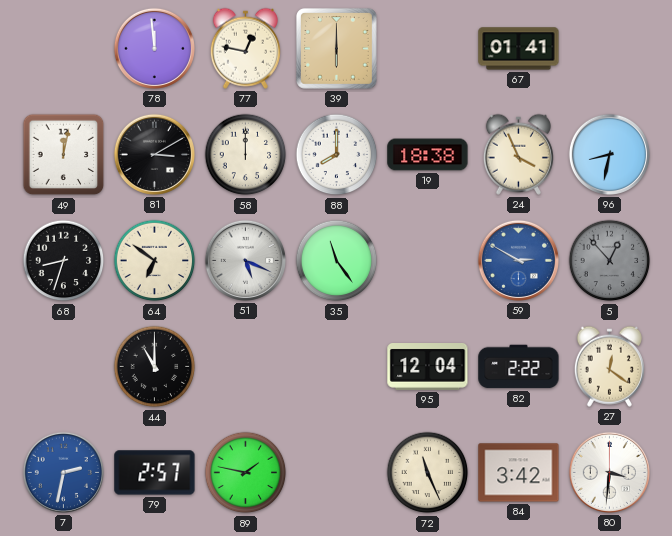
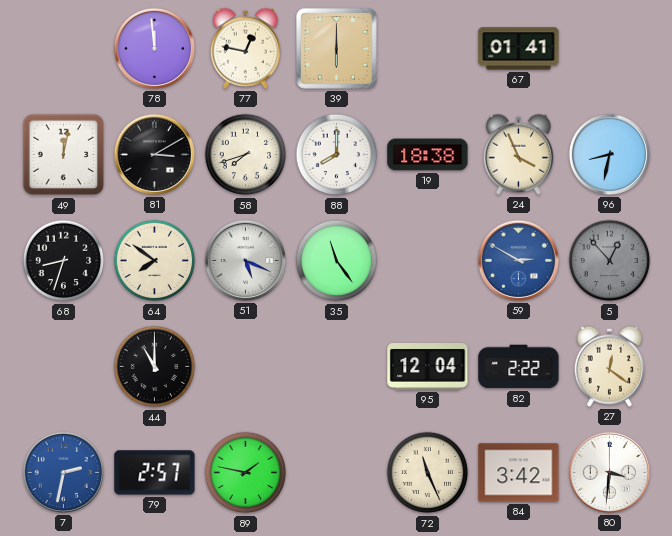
58: 12:00 -> 7:42 (246, 155)
64: 6:51 -> 7:51 (155, 261)
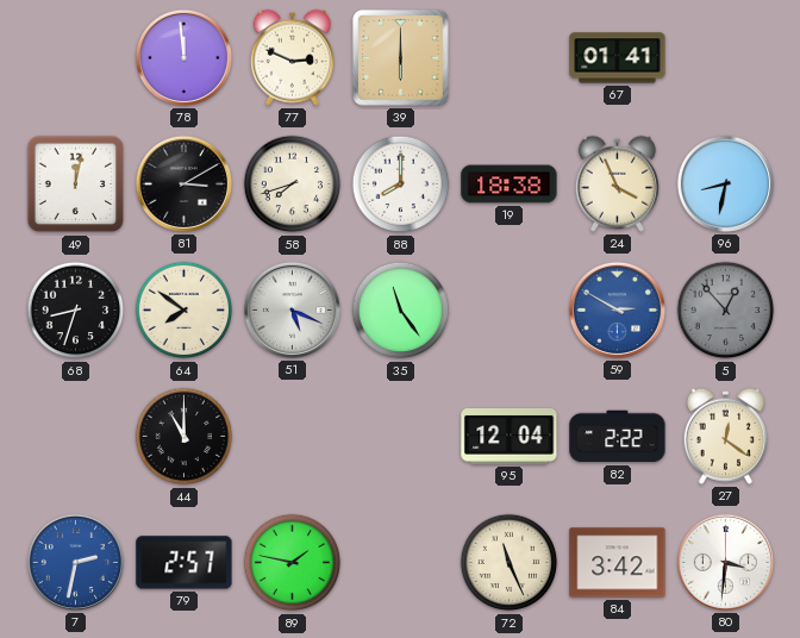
77: 12:47 -> 2:49 (292, 57)
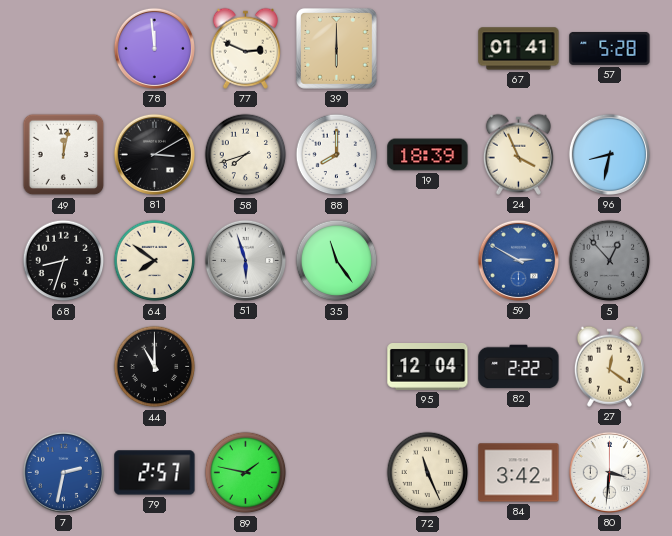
57: none -> 5:28 (610, 48)
19: 18:38 -> 18:39 (428, 155)
51: 5:19 -> 5:57 (245, 260)
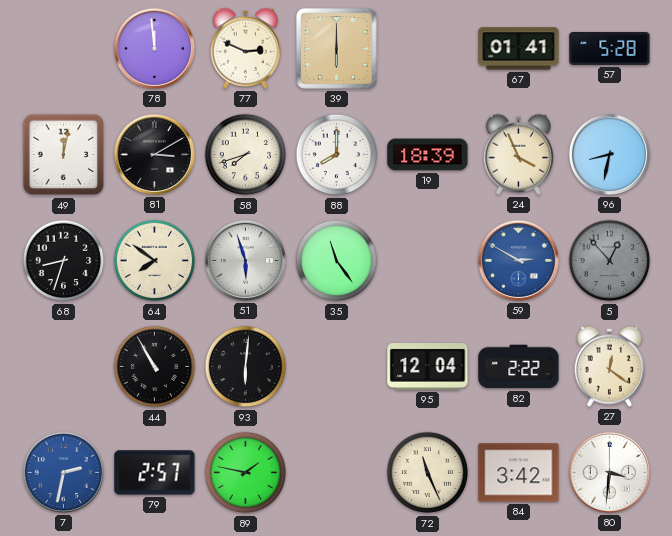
44: 11:00 -> 10:55 (155, 367)
93: none -> 6:01 (246, 367)
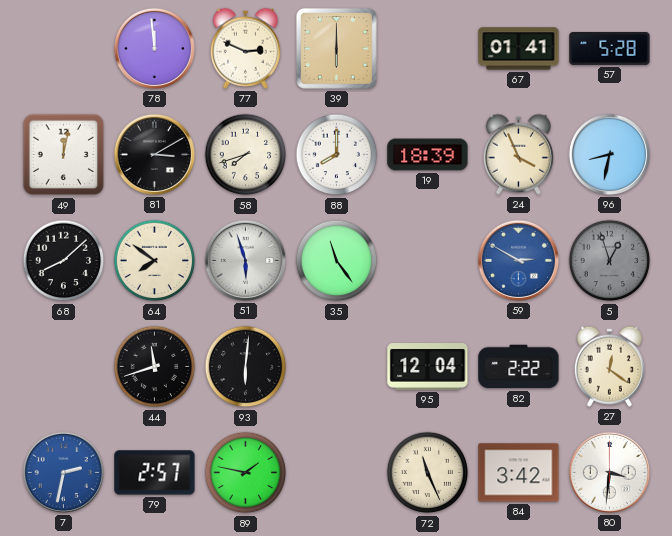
68: 8:33 -> 8:08 (64, 261)
5: 12:53 -> 12:57 (610, 261)
44: 10:55 -> 11:42 (155, 367)
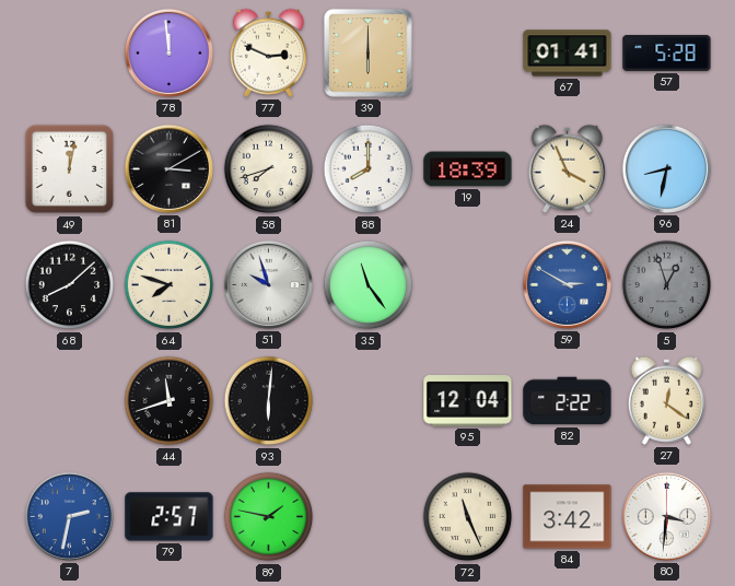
64: 7:51 -> 7:48 (170, 285)
51: 5:57 -> 9:57 (268, 284)
